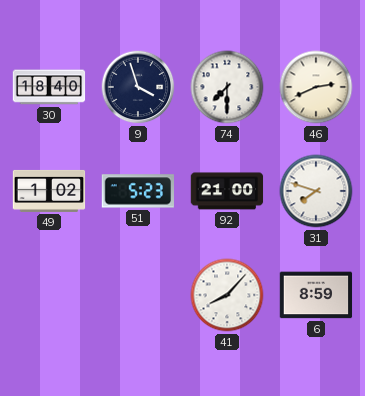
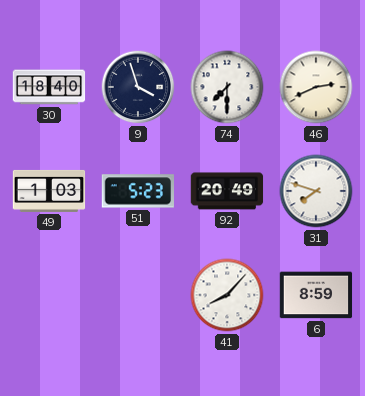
49: 1:02 -> 1:03 (49, 191)
92: 21:00 -> 20:49 (227, 191)
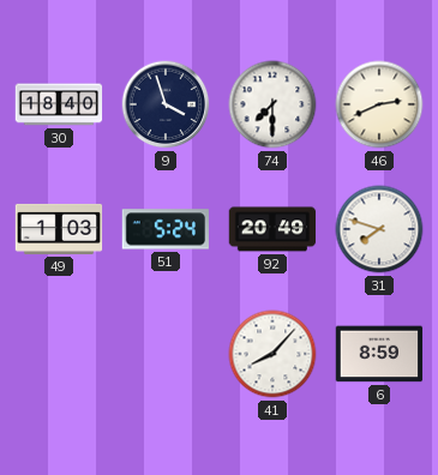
51: 5:23 -> 5:24 (164, 229)
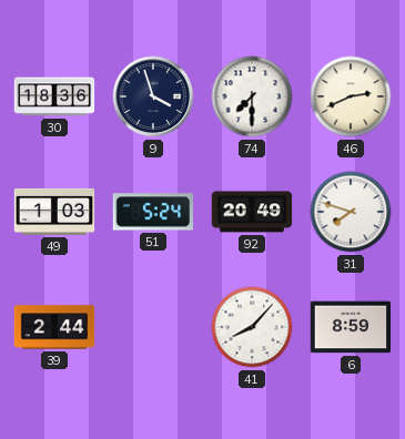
30: 18:40 -> 18:36 (54, 96)
39: none -> 2:44 (54, 327)
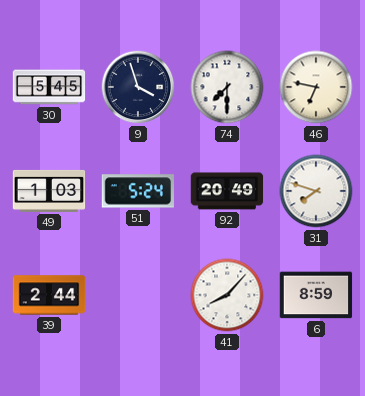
30: 18:36 -> 5:45 (49, 87)
46: 2:41 -> 6:47 (316, 87)
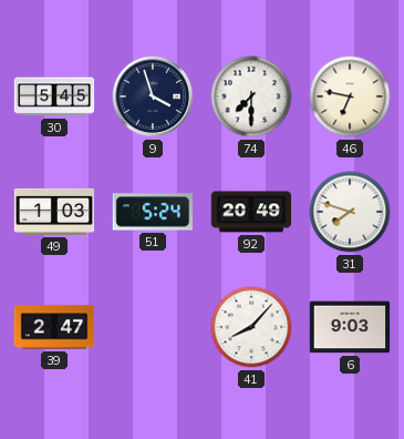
39: 2:44 -> 2:47 (54, 327)
6: 8:59 -> 9:03 (350, 327)
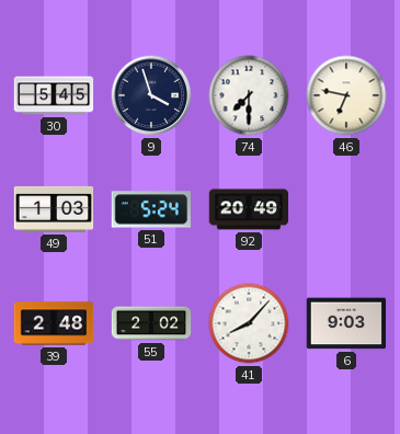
31: 7:48 -> none (350, 212)
39: 2:47 -> 2:48 (54, 323)
55: none -> 2:02 (151, 323)
